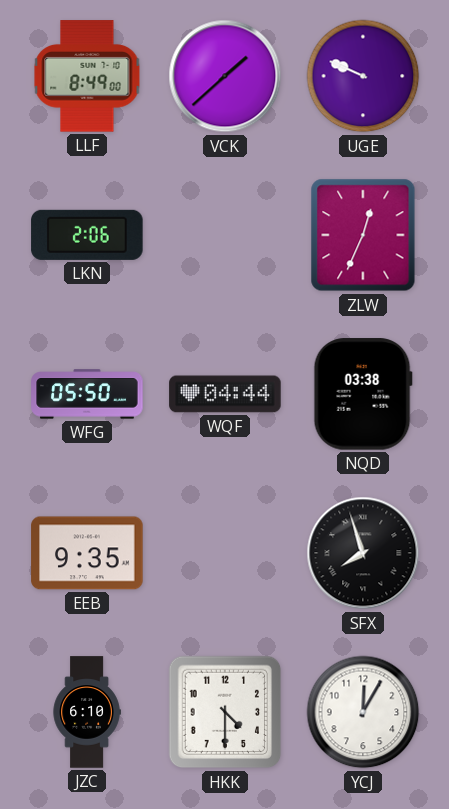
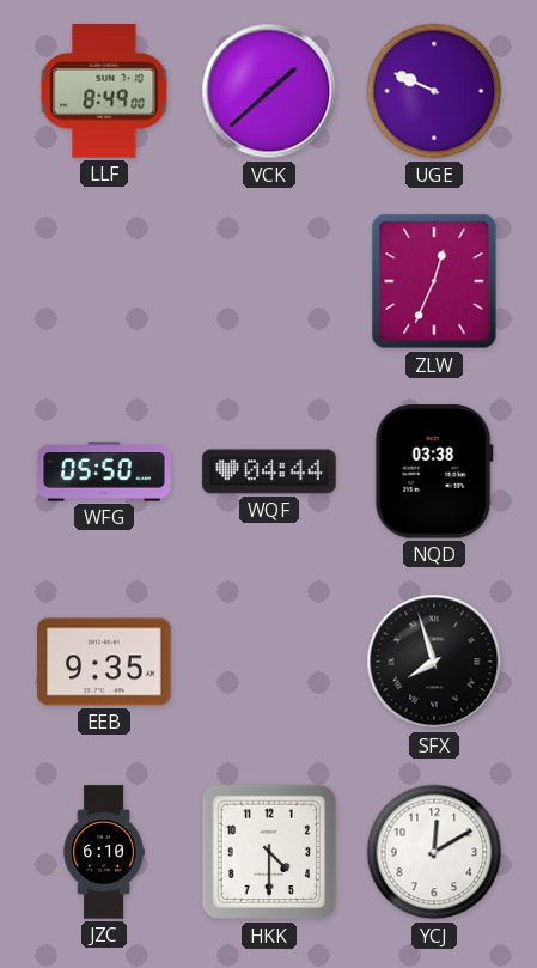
LKN: 2:06 -> none (87, 235)
YCJ: 12:05 -> 12:10 (434, 852)
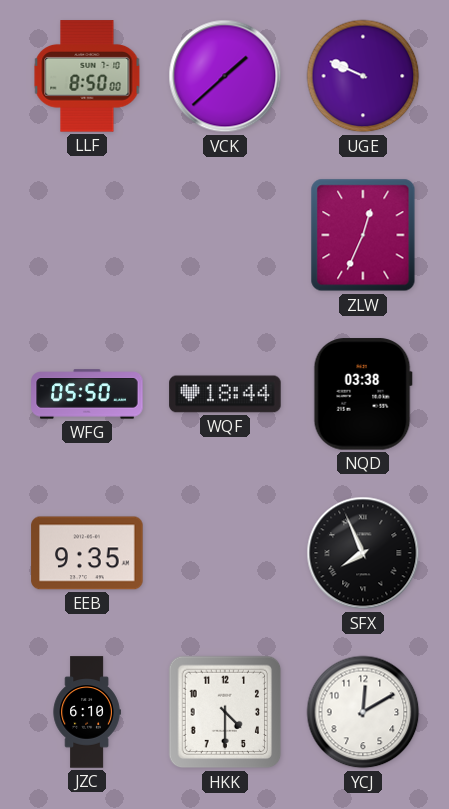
LLF: 8:49 -> 8:50 (87, 76)
WQF: 04:44 -> 18:44 (225, 394)
SFX: 7:57 -> 7:56 (363, 553)
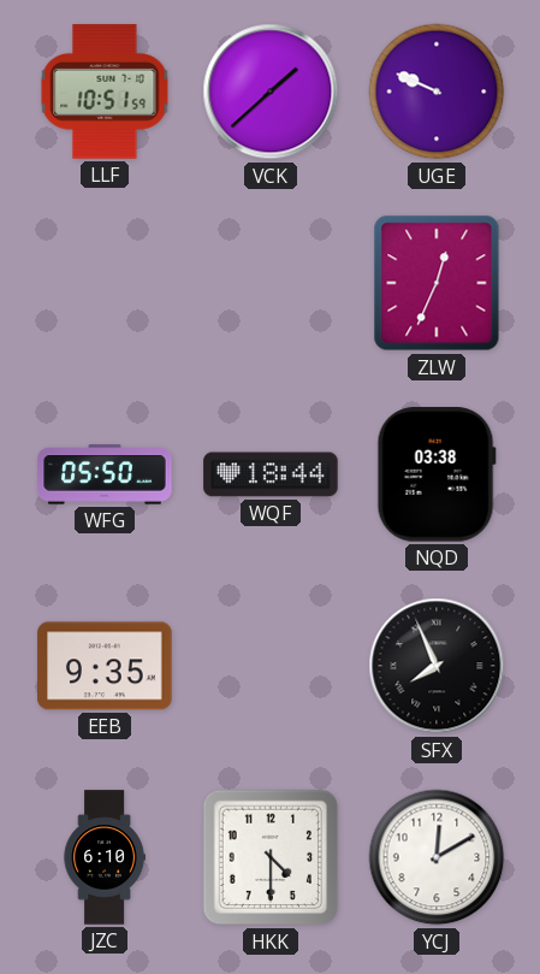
LLF: 8:50 -> 10:51 (105, 92)
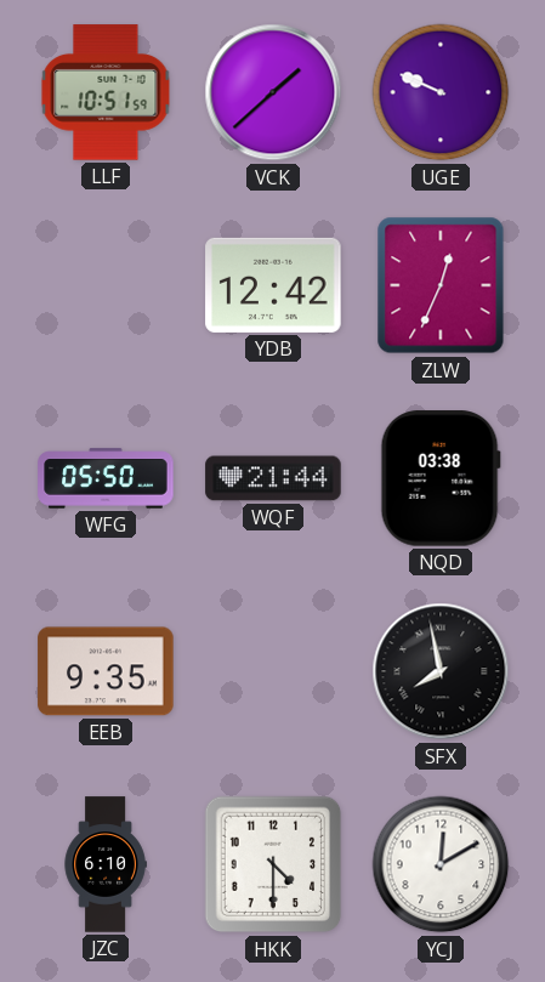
YDB: none -> 12:42 (273, 285)
WQF: 18:44 -> 21:44 (273, 478)
SFX: 7:56 -> 7:58 (441, 671)
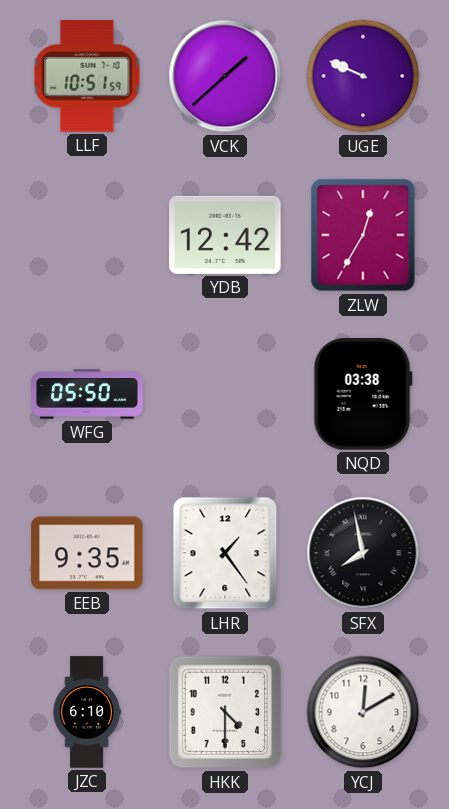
ZLW: 12:34 -> 12:35 (363, 235)
WQF: 21:44 -> none (273, 478)
LHR: none -> 1:24 (225, 553)
